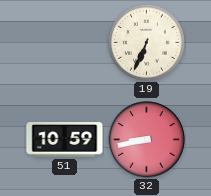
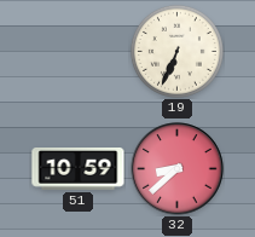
32: 8:43 -> 8:38 (178, 169)
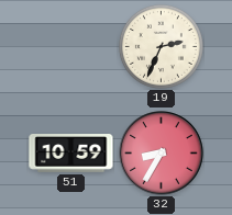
19: 6:34 -> 2:34 (161, 46)
32: 8:38 -> 8:35 (162, 154)
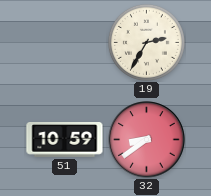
19: 2:34 -> 2:35 (146, 42)
32: 8:35 -> 8:39 (147, 140)
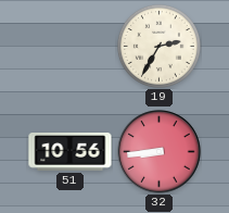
51: 10:59 -> 10:56 (71, 152)
32: 8:39 -> 8:44 (160, 152)
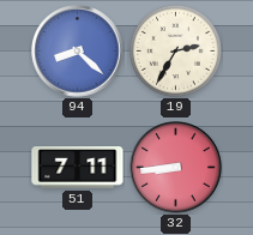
94: none -> 8:22 (78, 52)
51: 10:56 -> 7:11 (78, 168)
